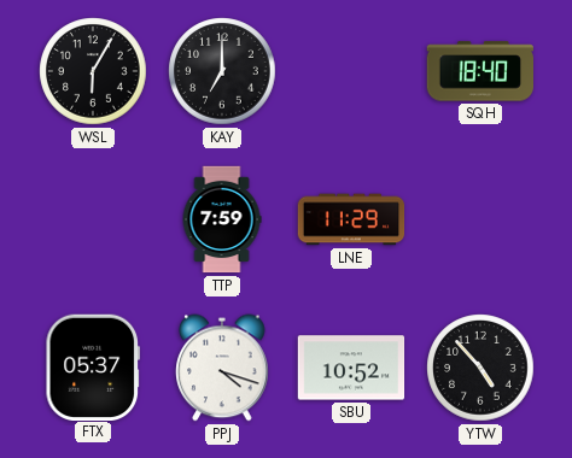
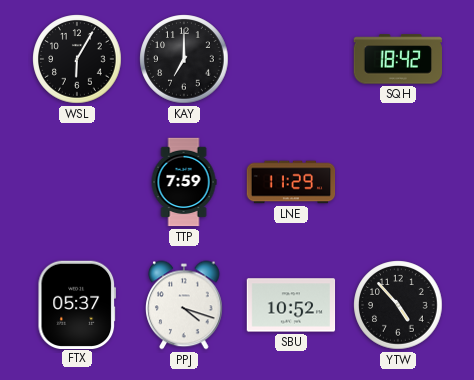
SQH: 18:40 -> 18:42 (398, 59)
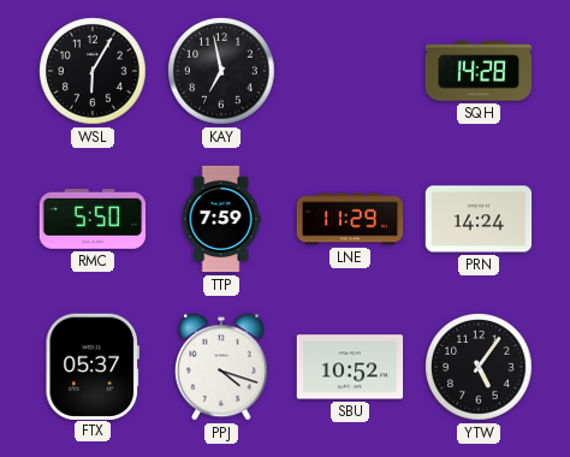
KAY: 7:00 -> 6:58 (221, 71)
SQH: 18:42 -> 14:28 (479, 71)
RMC: none -> 5:50 (93, 219)
PRN: none -> 14:24 (479, 219)
YTW: 4:53 -> 5:06 (479, 367)
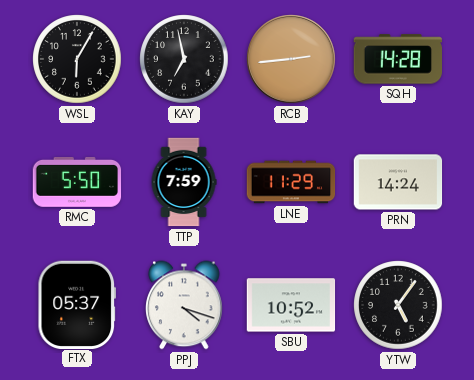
RCB: none -> 2:44 (291, 59)
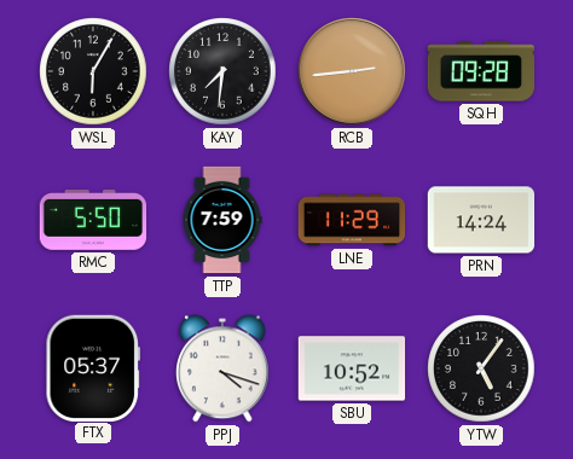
KAY: 6:58 -> 7:31 (222, 71)
SQH: 14:28 -> 09:28 (481, 71)
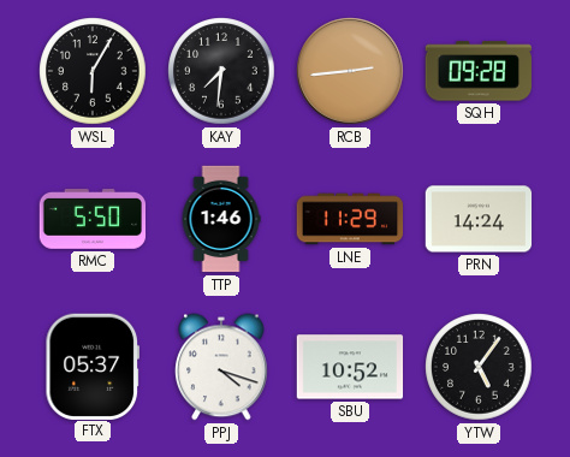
TTP: 7:59 -> 1:46 (221, 219)
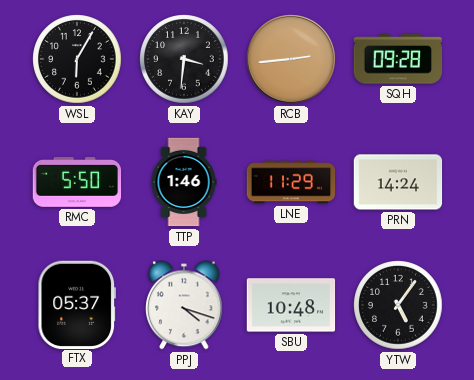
KAY: 7:31 -> 3:31 (184, 59)
SBU: 10:52 -> 10:48 (291, 305)
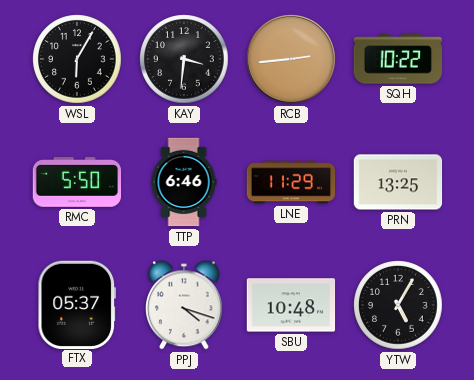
SQH: 09:28 -> 10:22 (398, 59)
TTP: 1:46 -> 6:46 (184, 182)
PRN: 14:24 -> 13:25 (398, 182)
YTW: 5:06 -> 5:05 (398, 305)
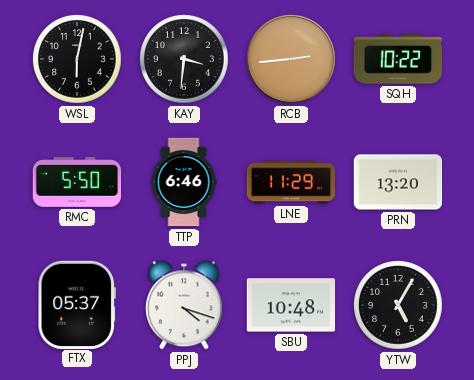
WSL: 6:05 -> 6:02 (77, 59)
PRN: 13:25 -> 13:20 (398, 182)
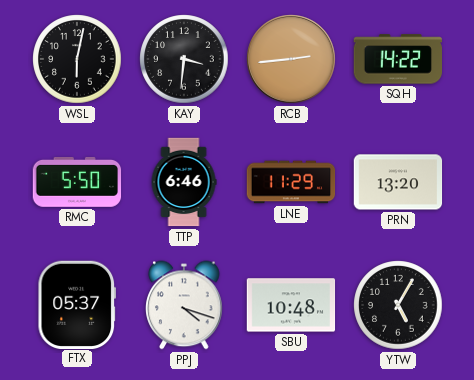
SQH: 10:22 -> 14:22 (398, 59)
